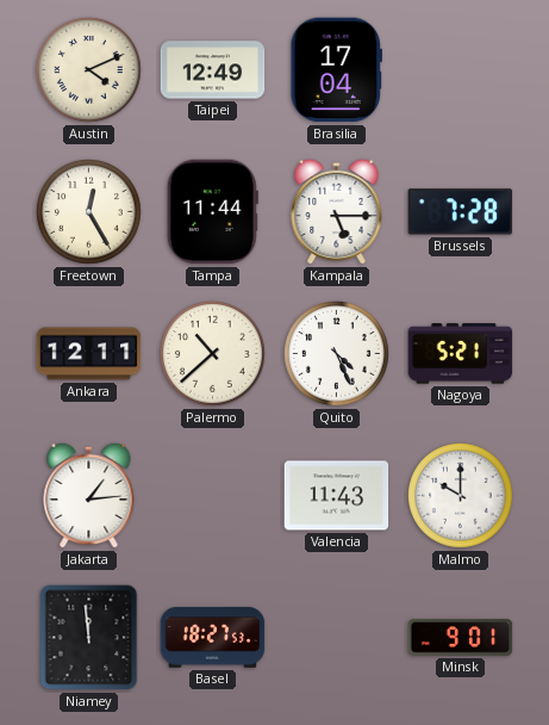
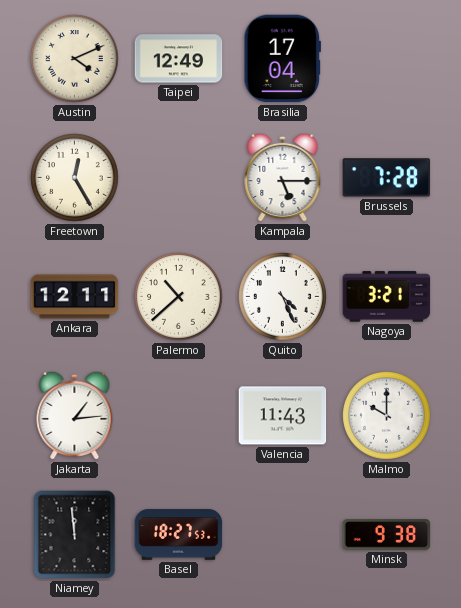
Tampa: 11:44 -> none (212, 212)
Nagoya: 5:21 -> 3:21 (387, 297)
Minsk: 9:01 -> 9:38 (387, 535)
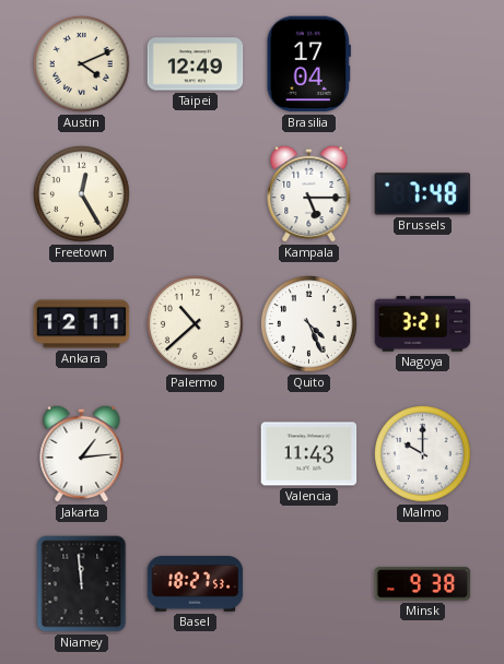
Brussels: 7:28 -> 7:48 (423, 194)
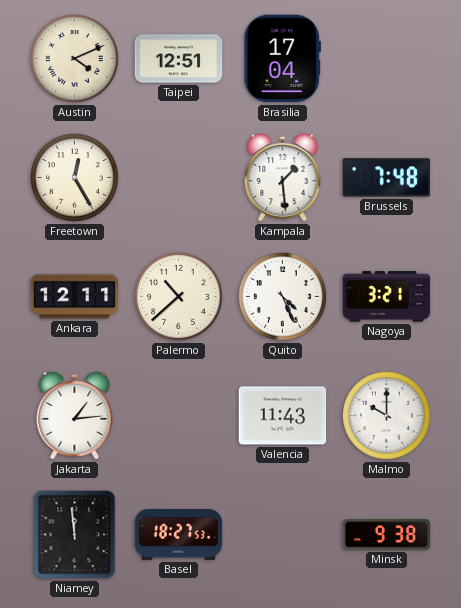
Taipei: 12:49 -> 12:51 (179, 59)
Kampala: 5:15 -> 1:29 (283, 177)
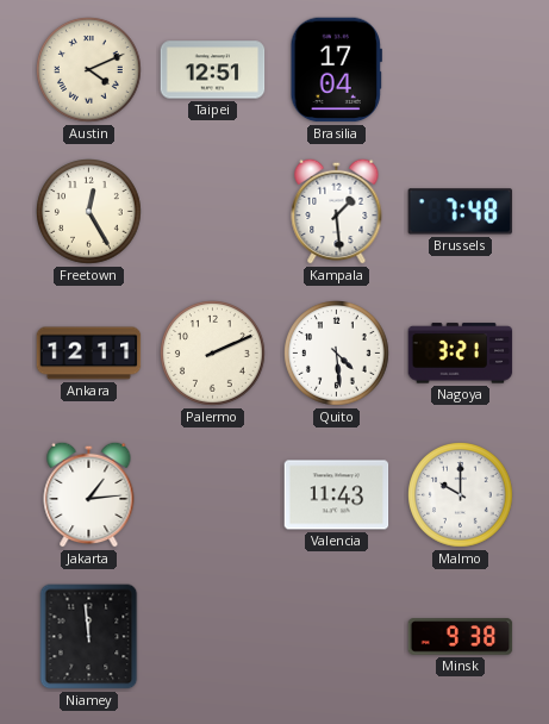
Palermo: 10:38 -> 2:11 (213, 354)
Quito: 4:26 -> 4:29 (337, 354)
Basel: 18:27 -> none (179, 535)
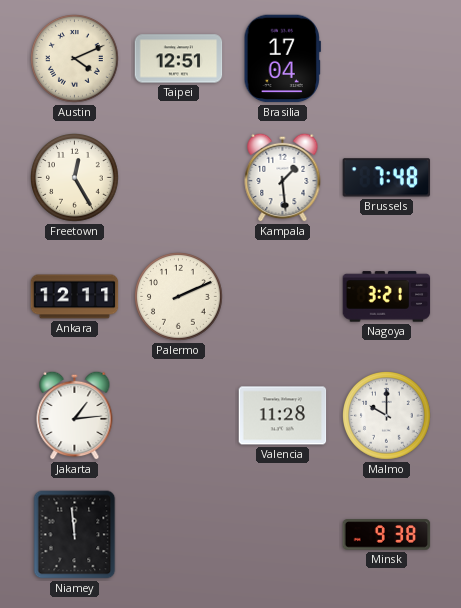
Quito: 4:29 -> none (337, 354)
Valencia: 11:43 -> 11:28 (283, 416)
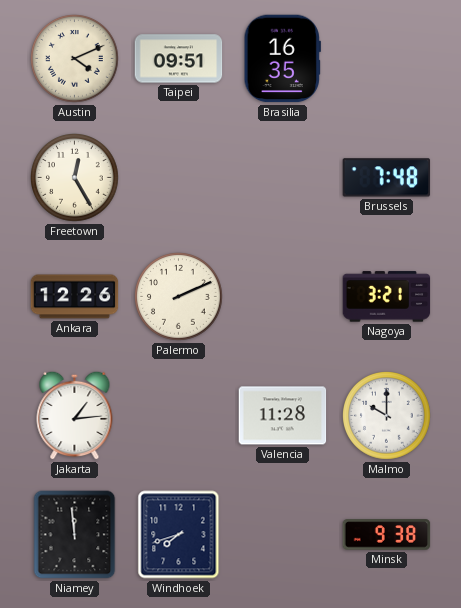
Taipei: 12:51 -> 09:51 (179, 59)
Brasilia: 17:04 -> 16:35 (282, 59)
Kampala: 1:29 -> none (283, 177)
Ankara: 12:11 -> 12:26 (75, 297)
Windhoek: none -> 7:42 (179, 535)
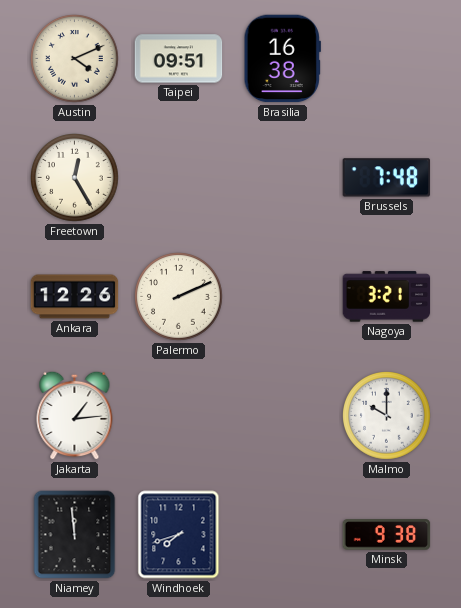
Brasilia: 16:35 -> 16:38 (282, 59)
Valencia: 11:28 -> none (283, 416)
